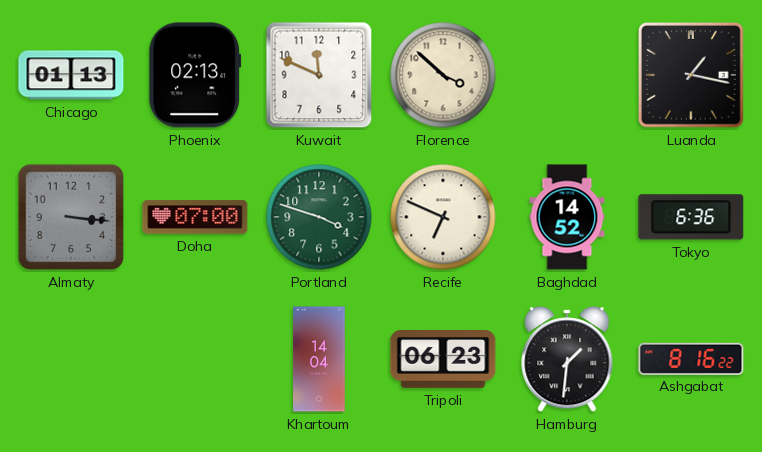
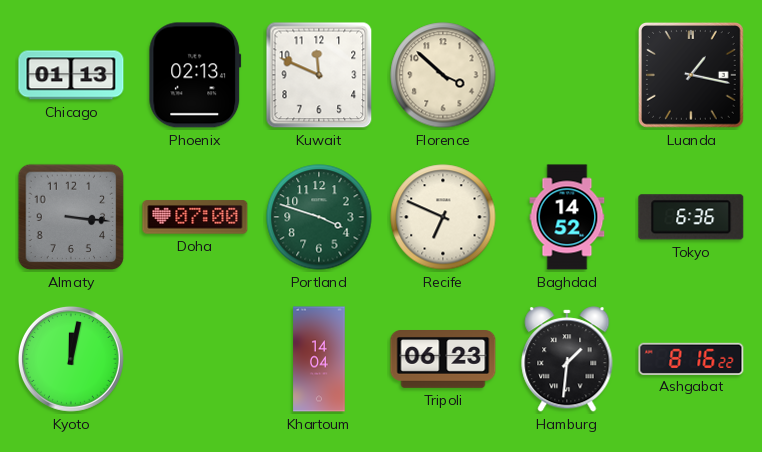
Kyoto: none -> 12:02 (71, 359)
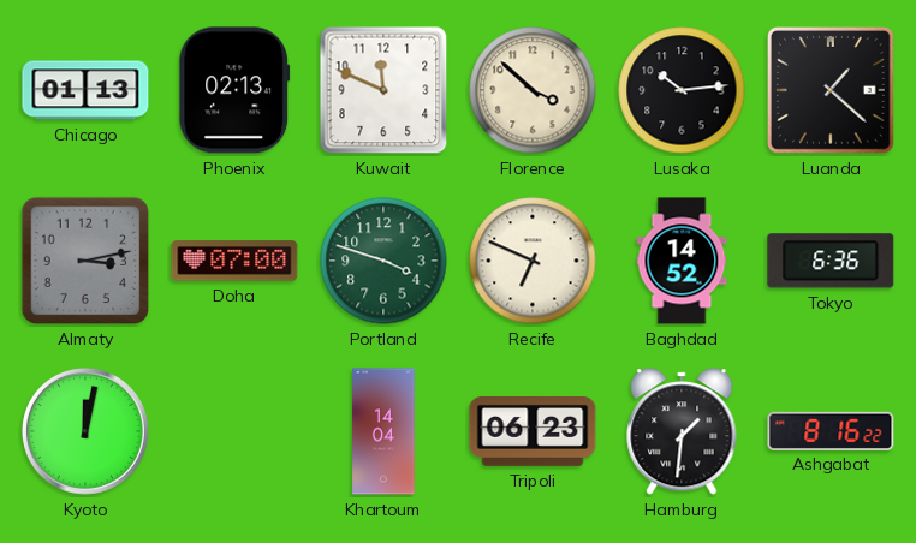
Lusaka: none -> 10:14 (682, 90)
Luanda: 1:17 -> 1:22 (831, 90)
Almaty: 3:16 -> 3:13 (85, 261)
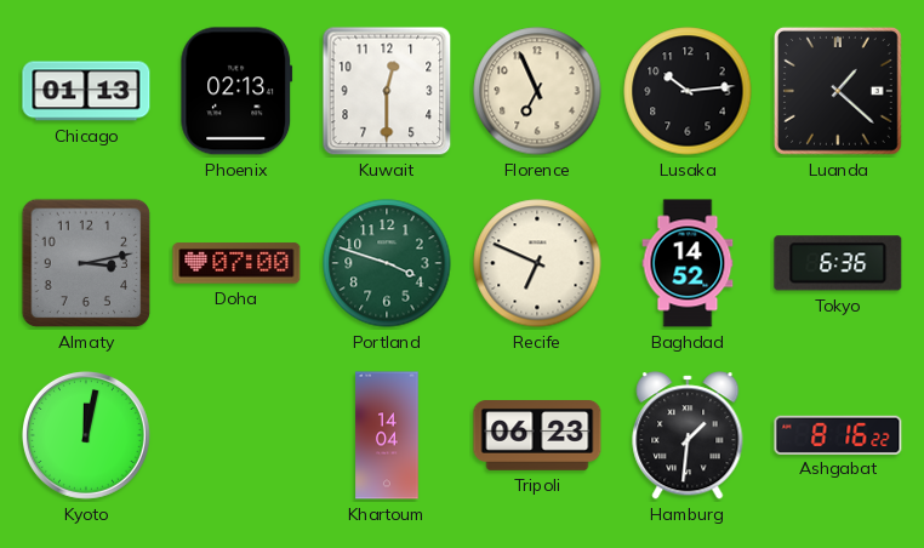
Kuwait: 11:49 -> 12:30 (387, 91)
Florence: 3:52 -> 6:56 (537, 91)
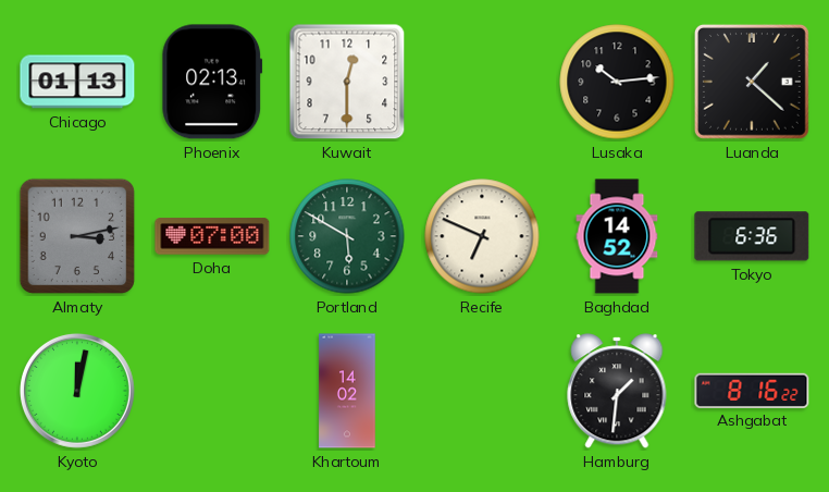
Florence: 6:56 -> none (537, 91)
Portland: 3:48 -> 5:50 (347, 236)
Khartoum: 14:04 -> 14:02 (347, 391)
Tripoli: 06:23 -> none (537, 436)
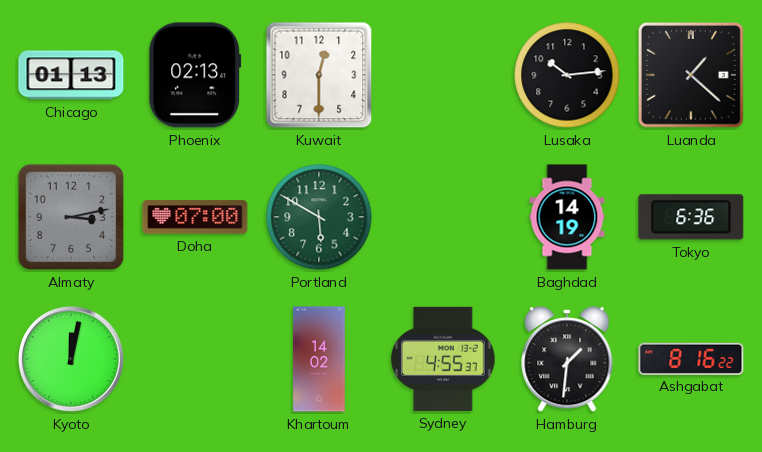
Recife: 6:49 -> none (482, 236)
Baghdad: 14:52 -> 14:19 (567, 217)
Sydney: none -> 4:55 (443, 359)
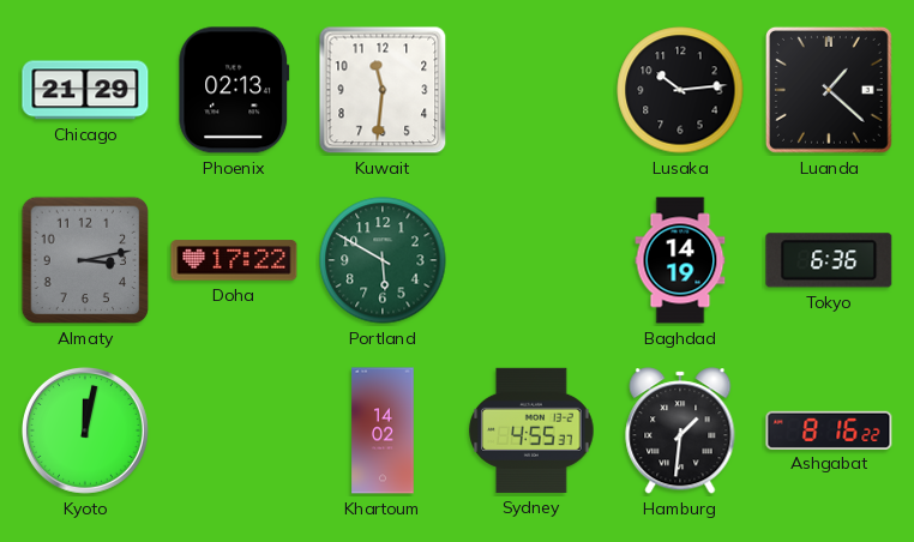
Chicago: 01:13 -> 21:29 (85, 90)
Kuwait: 12:30 -> 11:31 (383, 90)
Doha: 07:00 -> 17:22 (234, 260)
